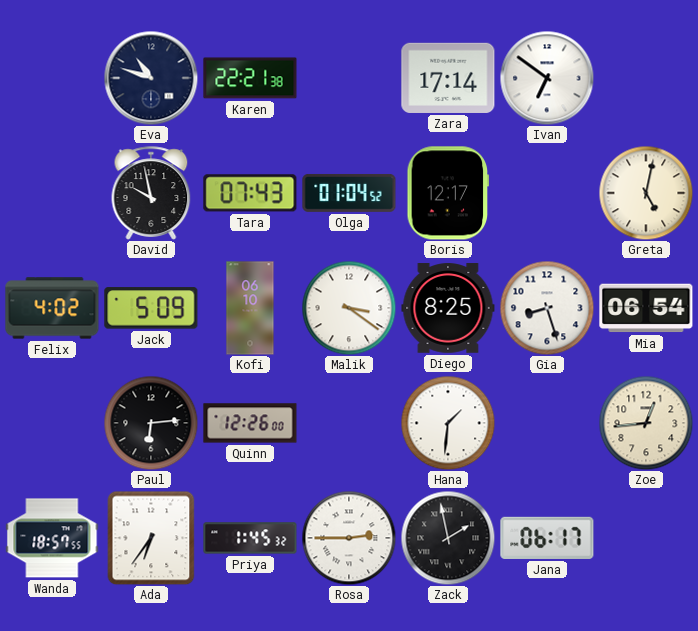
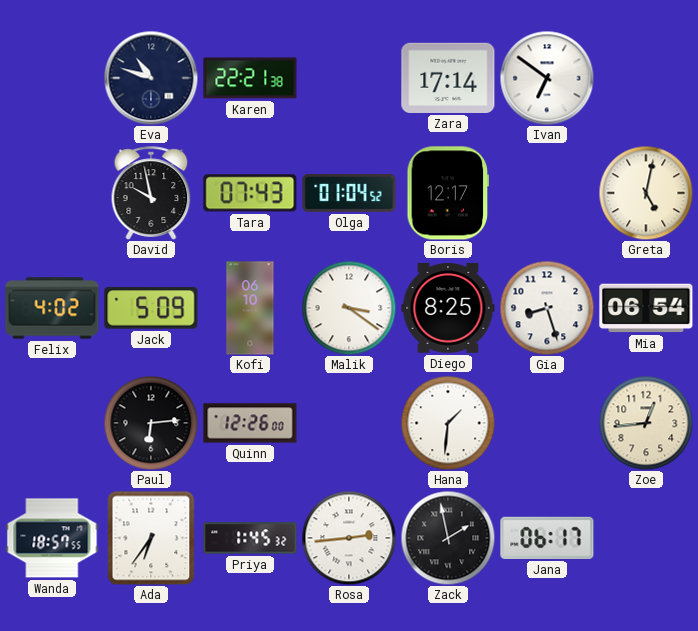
Rosa: 2:45 -> 2:44 (349, 538)
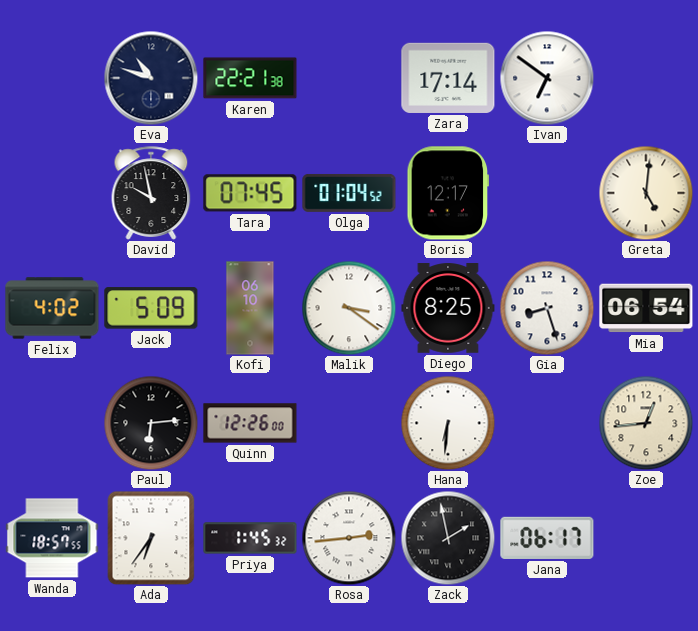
Tara: 07:43 -> 07:45 (250, 193)
Greta: 5:02 -> 5:01 (646, 193)
Hana: 1:31 -> 6:31 (448, 423)
